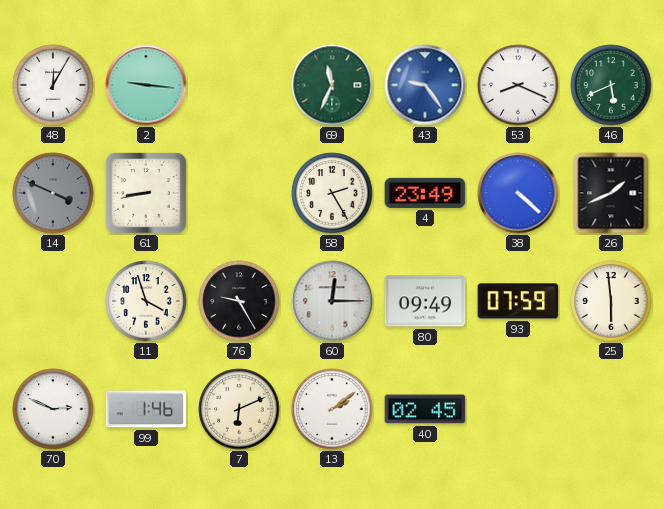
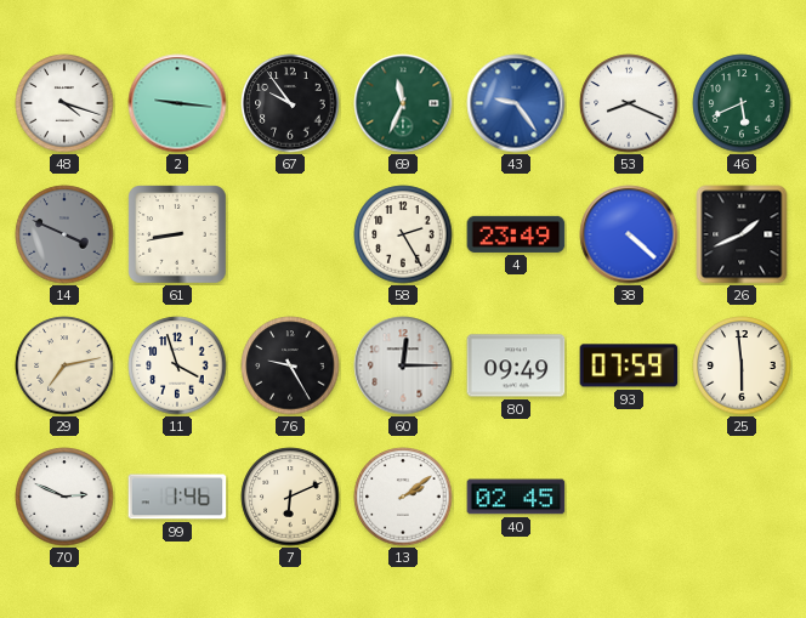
48: 12:05 -> 4:18 (64, 103)
67: none -> 9:54 (290, 103)
29: none -> 7:13 (64, 365)
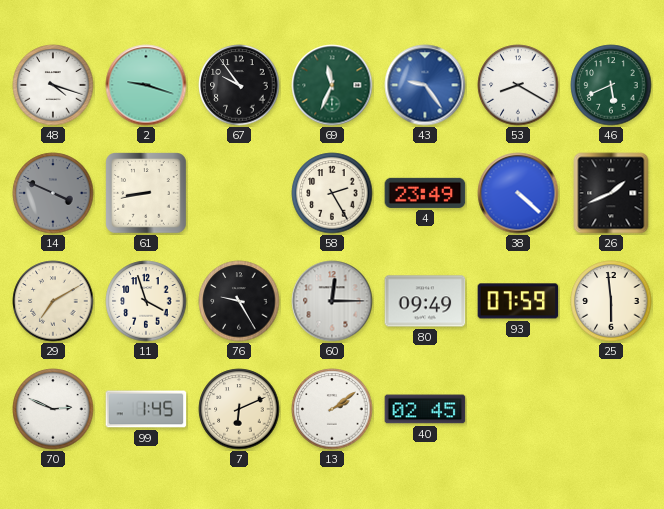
2: 9:16 -> 9:18 (146, 85)
53: 8:19 -> 8:20 (518, 85)
29: 7:13 -> 7:10 (53, 301)
99: 1:46 -> 1:45 (146, 409)
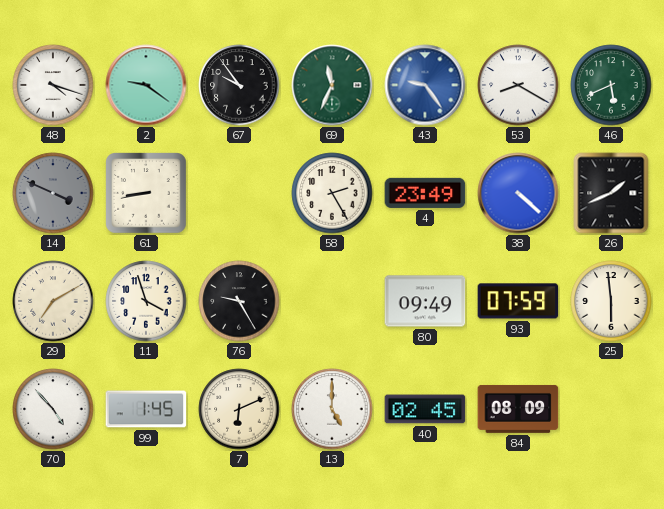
2: 9:18 -> 9:21 (146, 85)
60: 12:15 -> none (332, 301)
70: 2:49 -> 4:53 (53, 409)
13: 2:09 -> 5:00 (332, 409)
84: none -> 08:09 (518, 409)
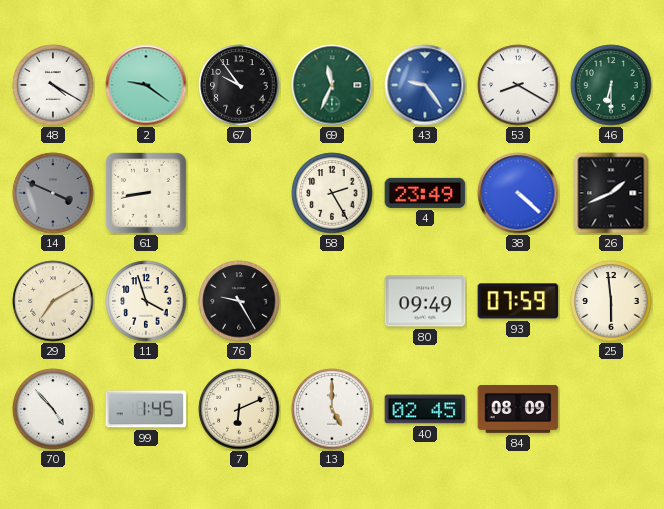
48: 4:18 -> 4:20 (53, 85)
46: 5:41 -> 6:30 (611, 85)
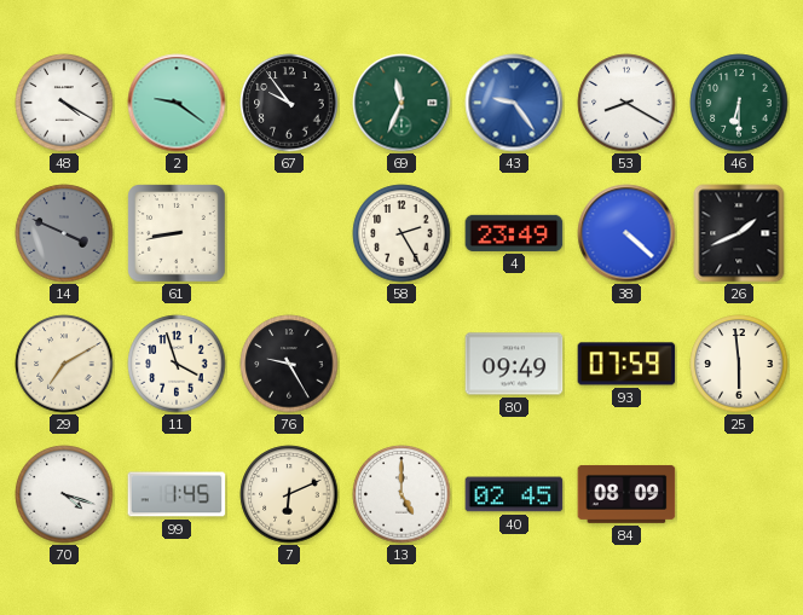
70: 4:53 -> 4:18 (64, 494)
